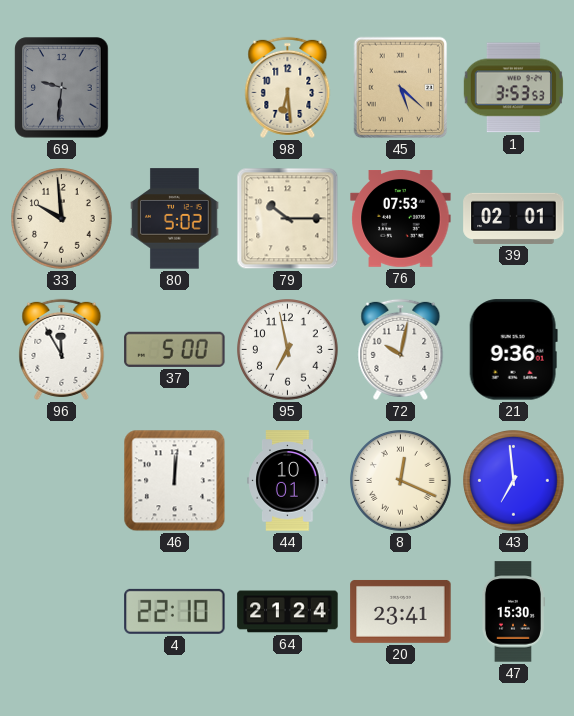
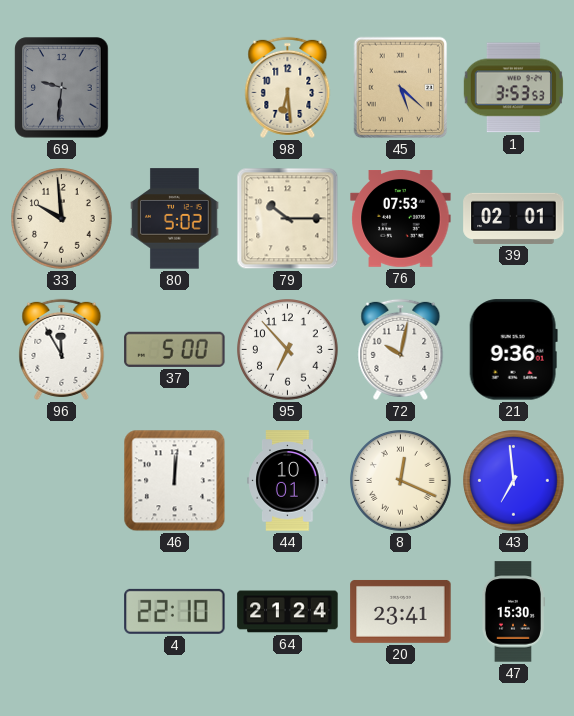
95: 6:58 -> 6:53 (288, 350)
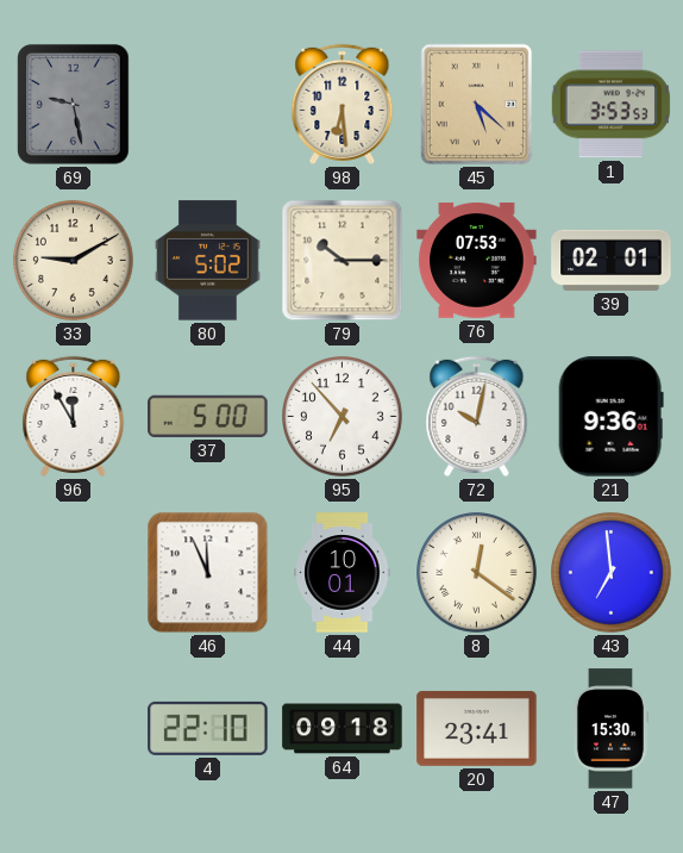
69: 9:31 -> 9:28 (74, 105)
33: 9:59 -> 9:10 (74, 261)
46: 12:01 -> 11:56 (208, 573)
8: 12:19 -> 12:21 (477, 573)
64: 21:24 -> 09:18 (343, 729)
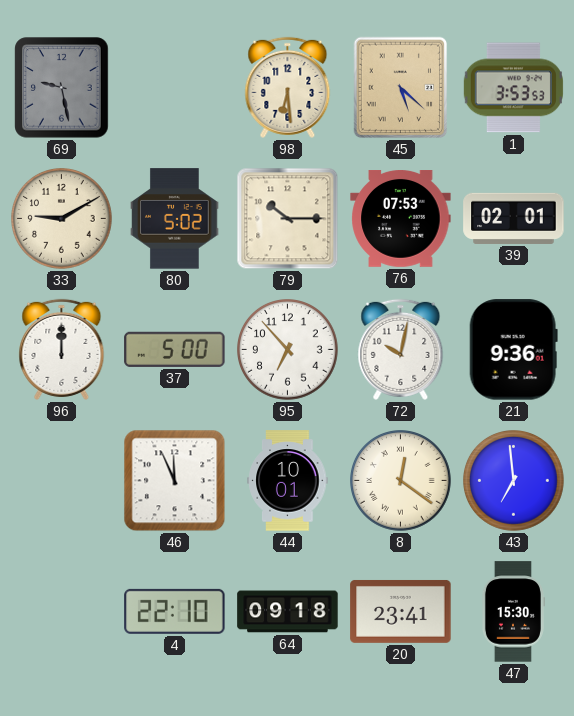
96: 11:55 -> 12:00 (62, 349)
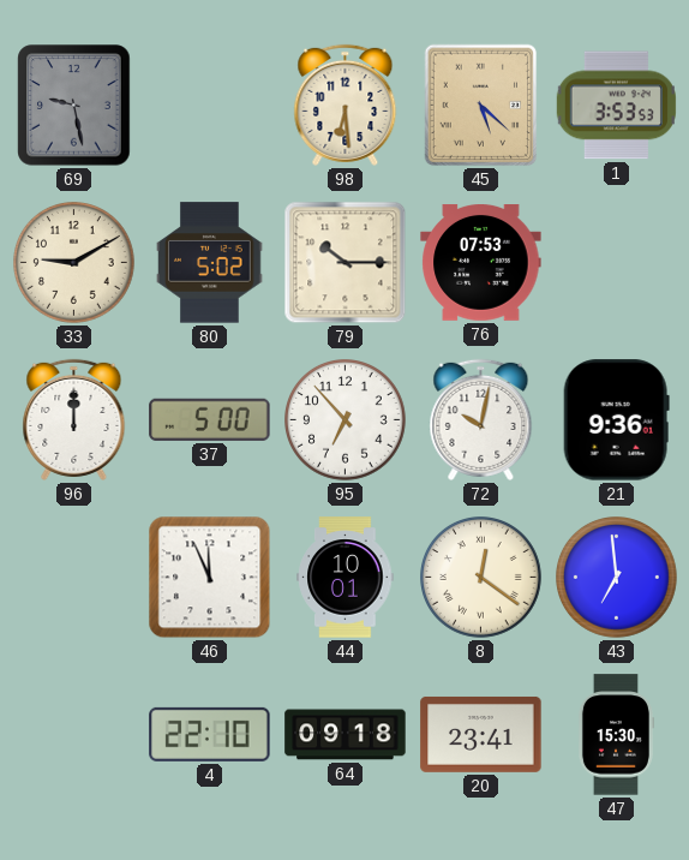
39: 02:01 -> none (514, 218)
